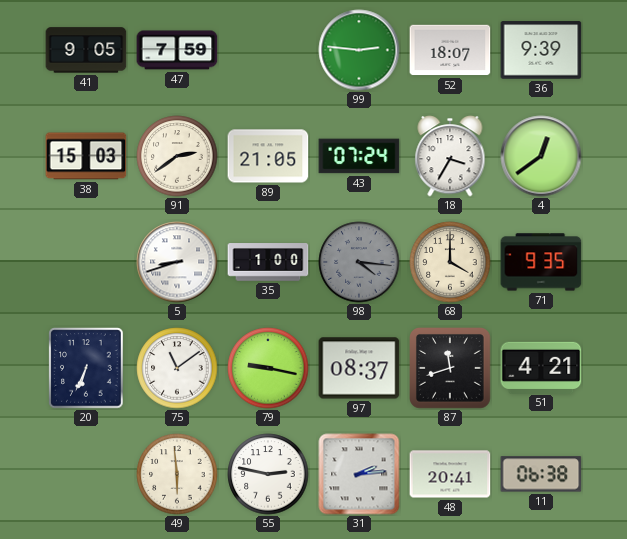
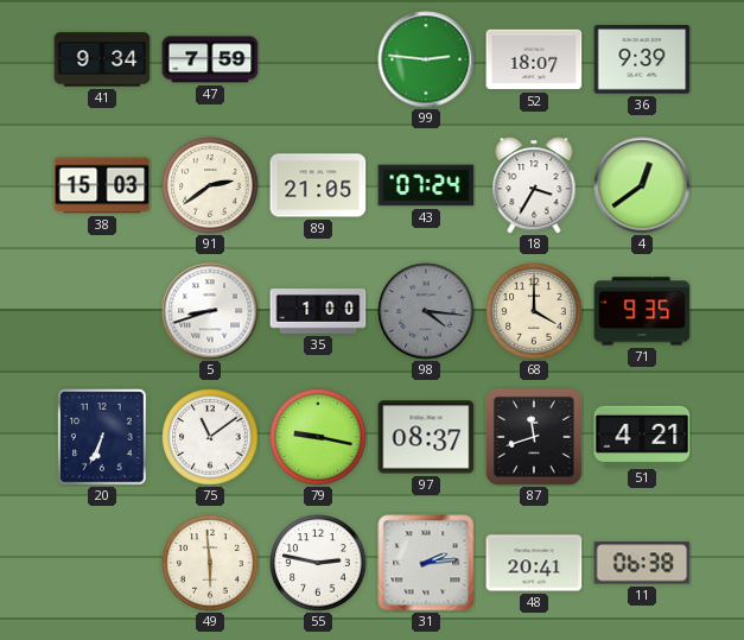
41: 9:05 -> 9:34 (102, 59)
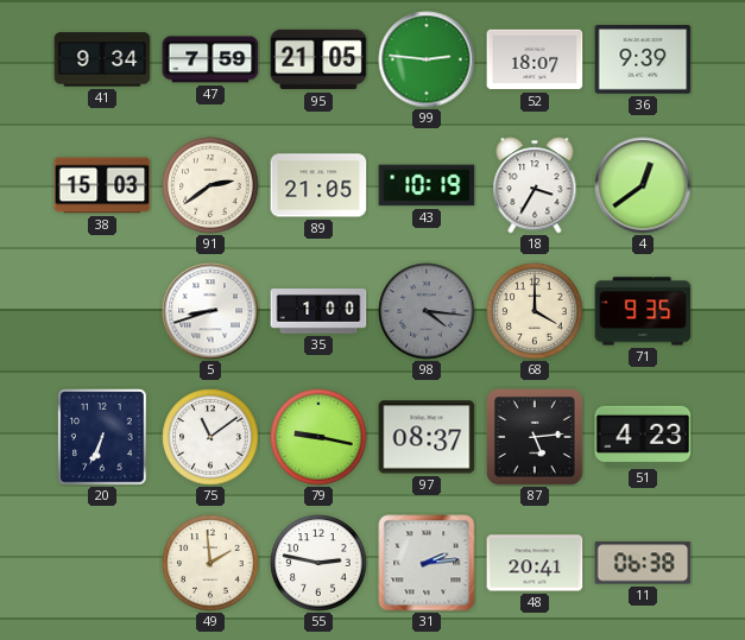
95: none -> 21:05 (318, 59)
43: 07:24 -> 10:19 (427, 185)
87: 11:42 -> 5:14 (536, 438)
51: 4:21 -> 4:23 (643, 436)
49: 5:59 -> 1:59 (210, 563)
